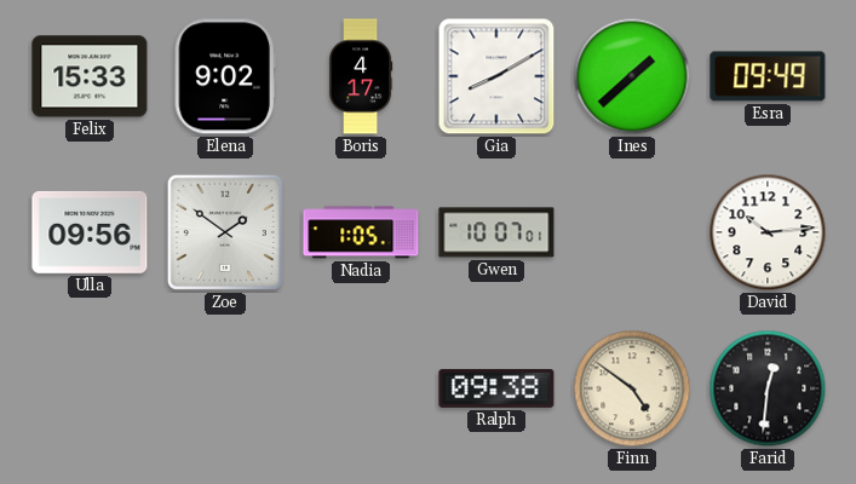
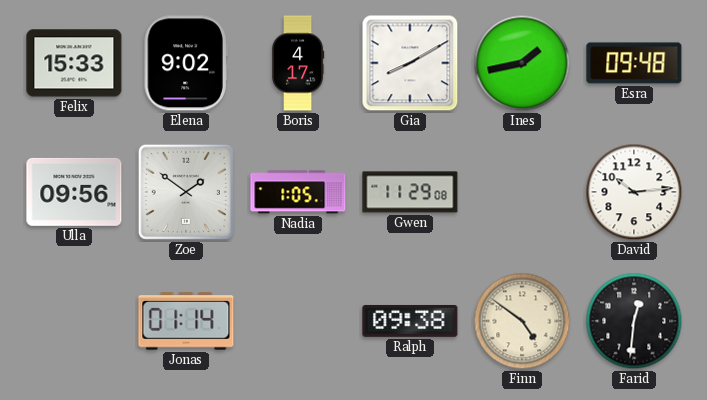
Ines: 1:38 -> 1:43 (522, 63)
Esra: 09:49 -> 09:48 (634, 63)
Gwen: 10:07 -> 11:29 (410, 192)
Jonas: none -> 01:14 (186, 321)
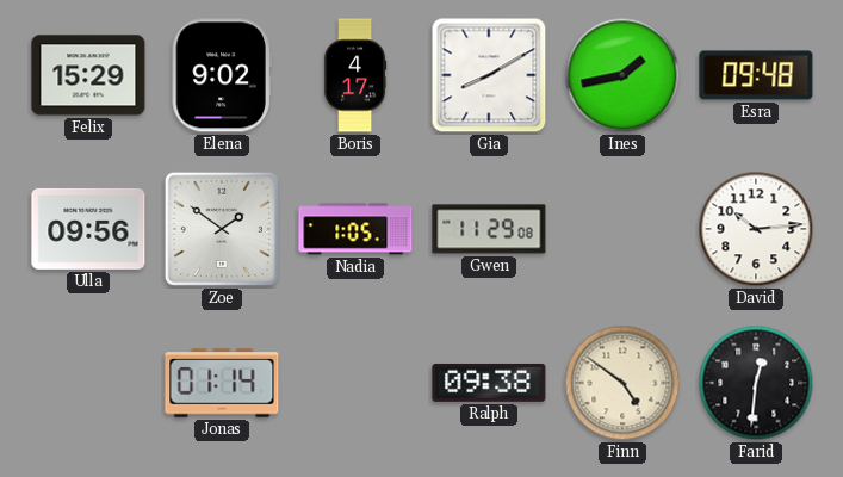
Felix: 15:33 -> 15:29 (88, 75)
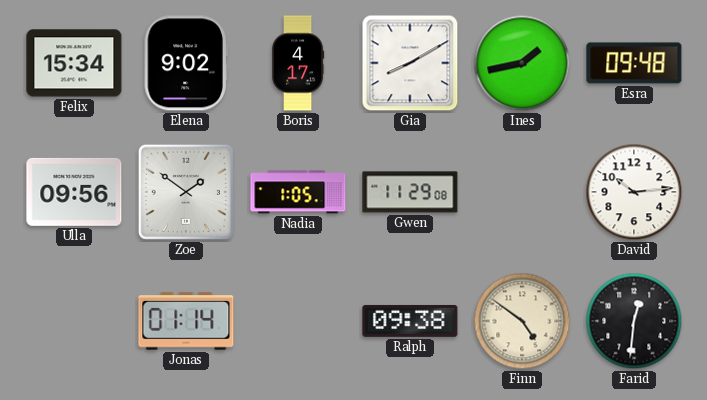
Felix: 15:29 -> 15:34 (74, 63)
